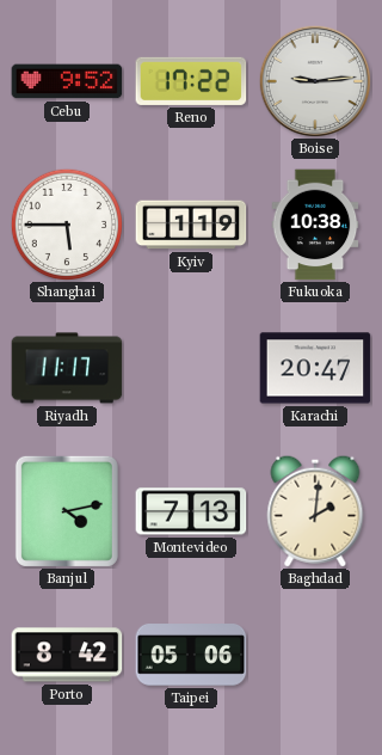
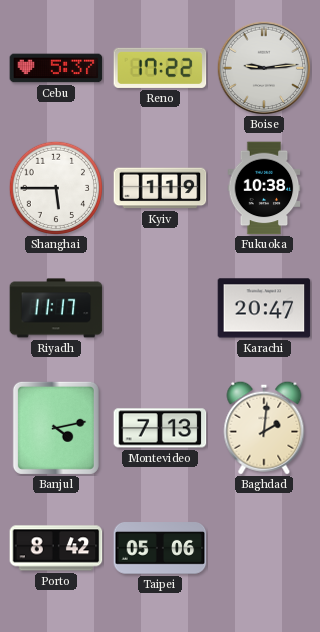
Cebu: 9:52 -> 5:37 (56, 68)
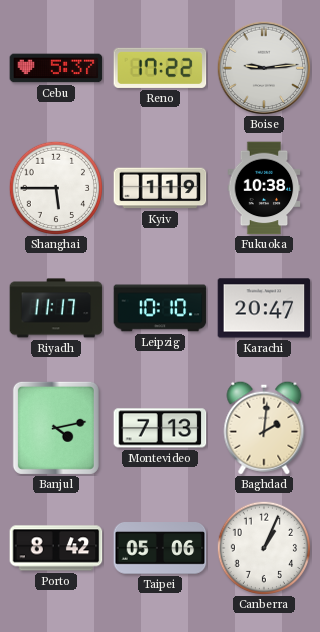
Leipzig: none -> 10:10 (160, 308)
Canberra: none -> 1:04 (263, 547)
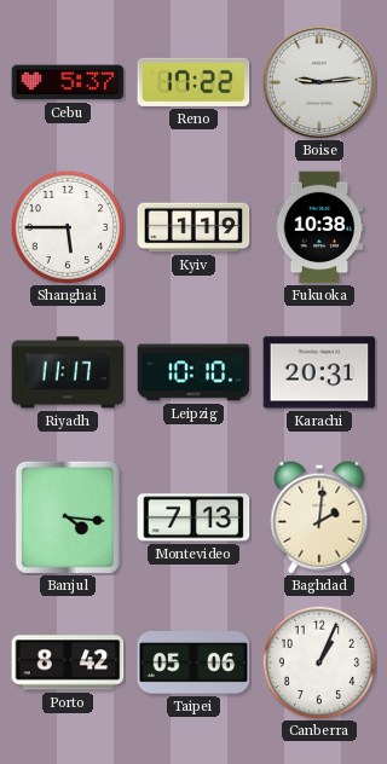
Karachi: 20:47 -> 20:31 (319, 372)
Banjul: 4:13 -> 4:16 (68, 517)
